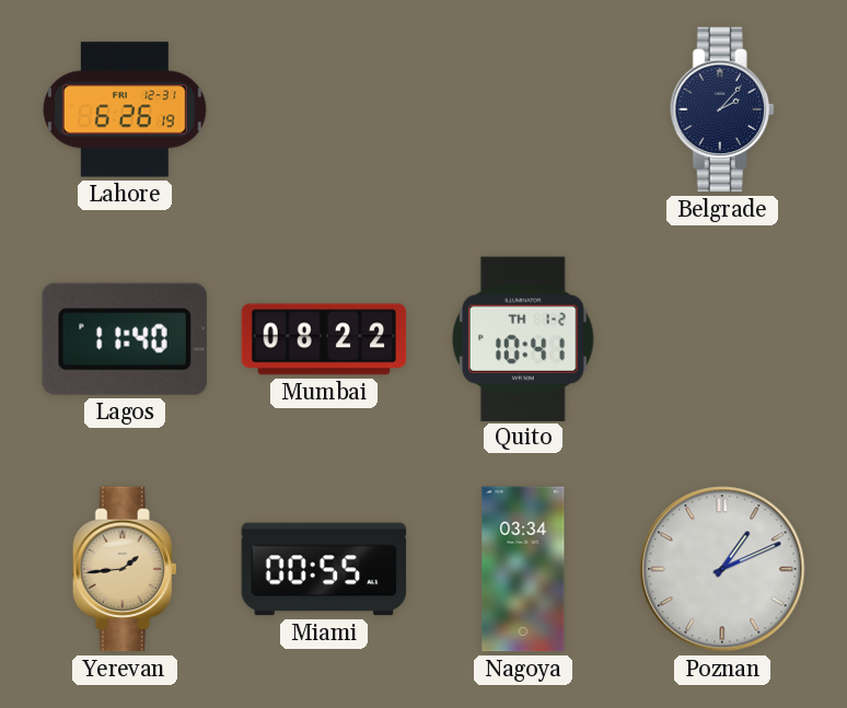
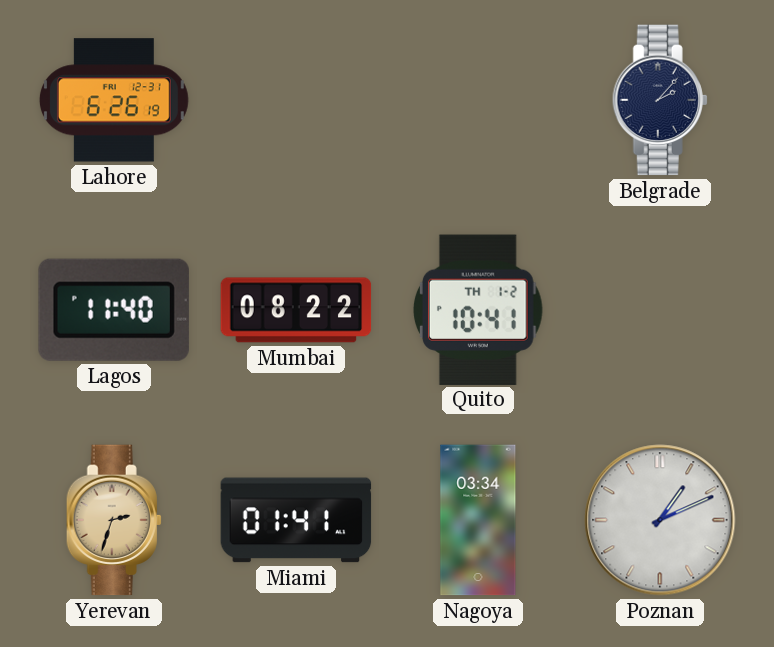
Yerevan: 1:44 -> 2:33 (114, 520)
Miami: 00:55 -> 01:41 (296, 520)
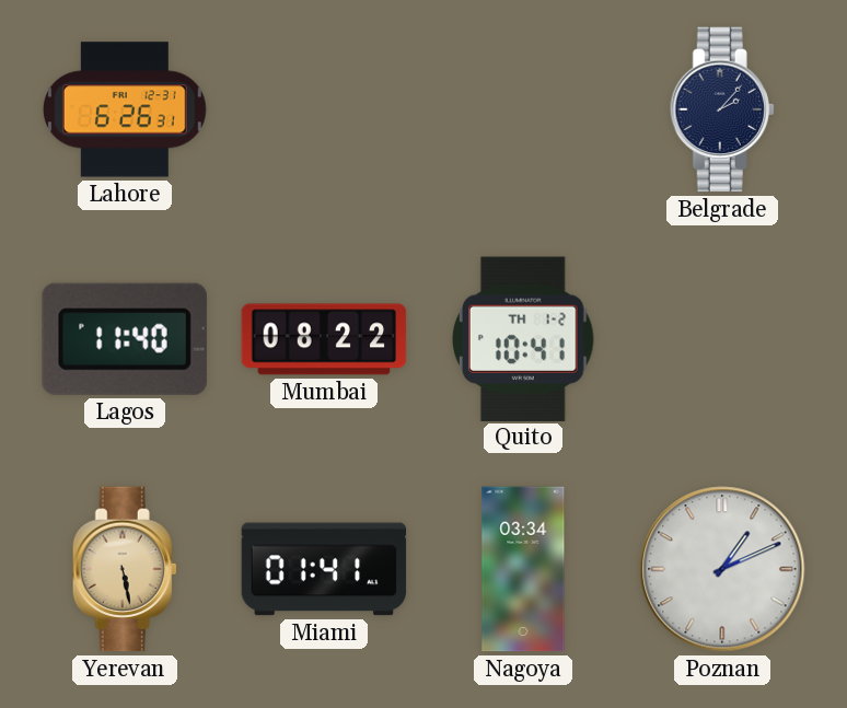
Lahore: 6:26:19 -> 6:26:31 (125, 109)
Yerevan: 2:33 -> 5:28 (125, 569)
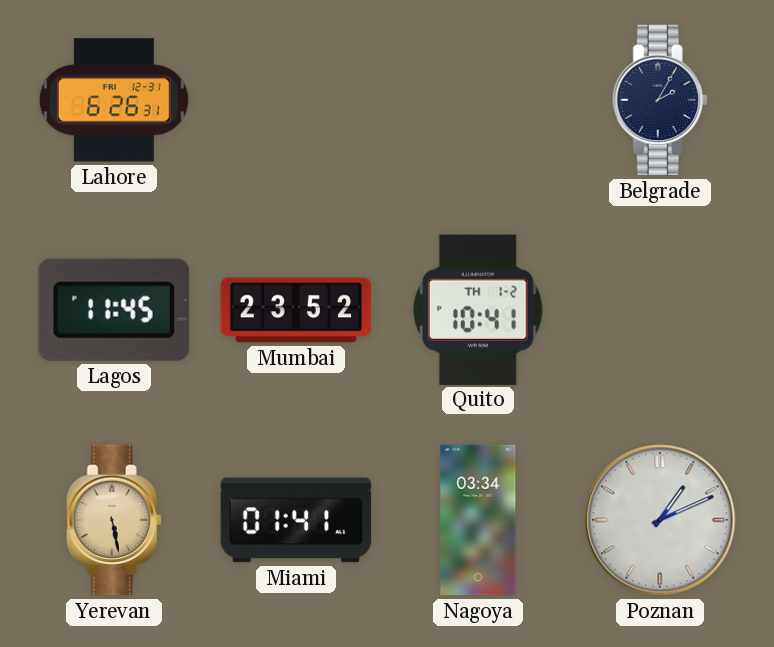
Belgrade: 2:07 -> 2:05 (660, 100)
Lagos: 11:40 -> 11:45 (114, 310)
Mumbai: 08:22 -> 23:52 (296, 310)
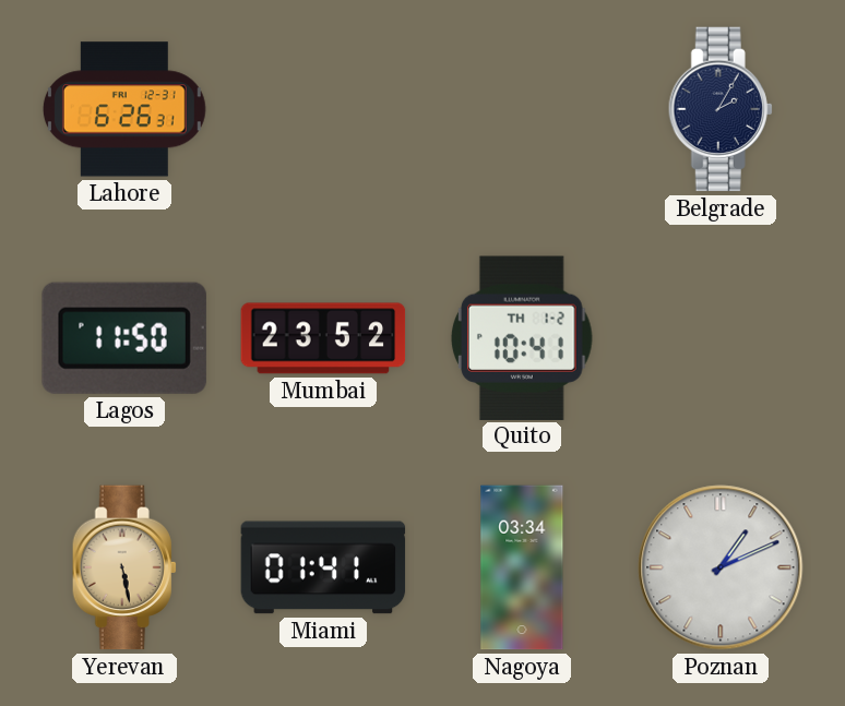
Lagos: 11:45 -> 11:50 (124, 338)
